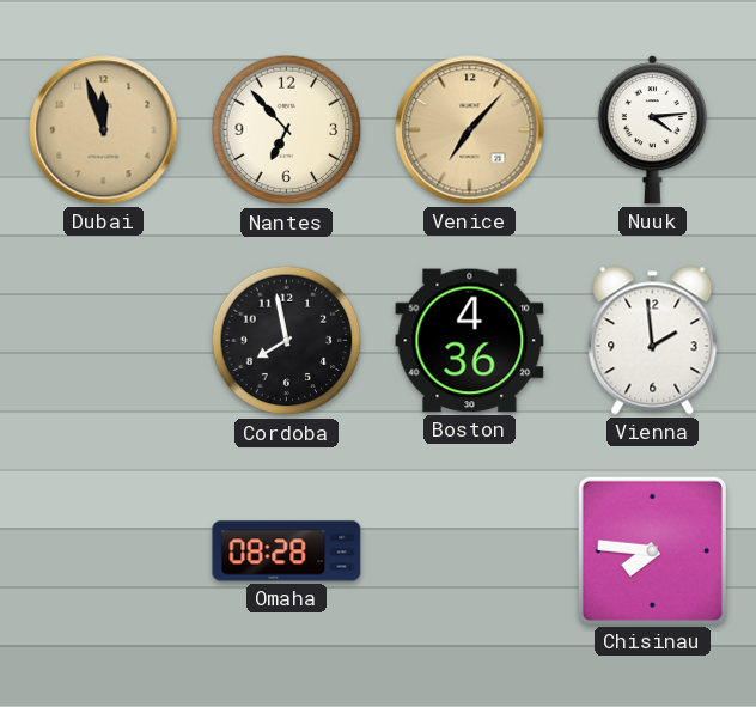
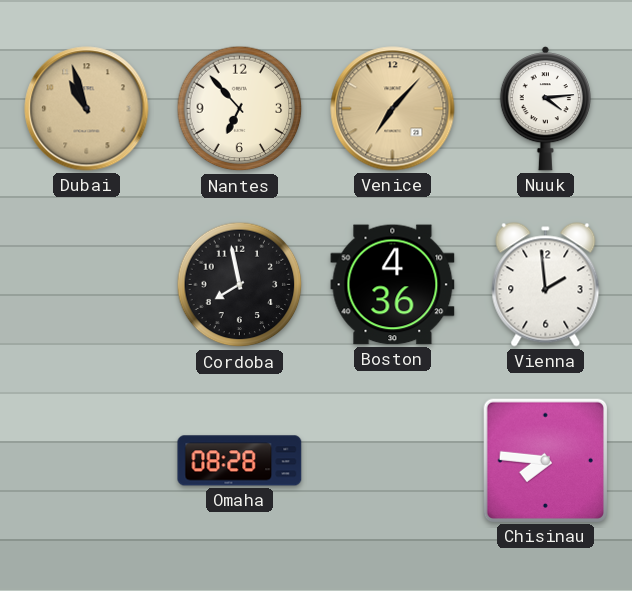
Dubai: 11:57 -> 10:57 (87, 109)
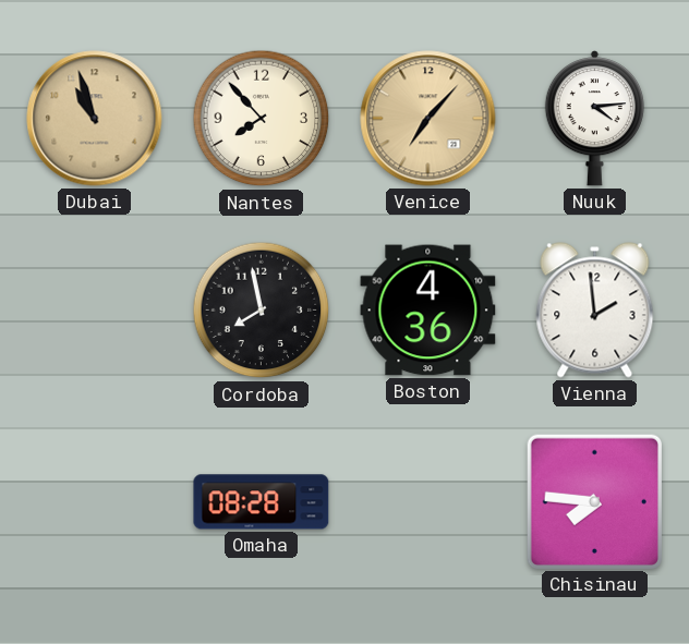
Nantes: 6:53 -> 7:53 (262, 119)
